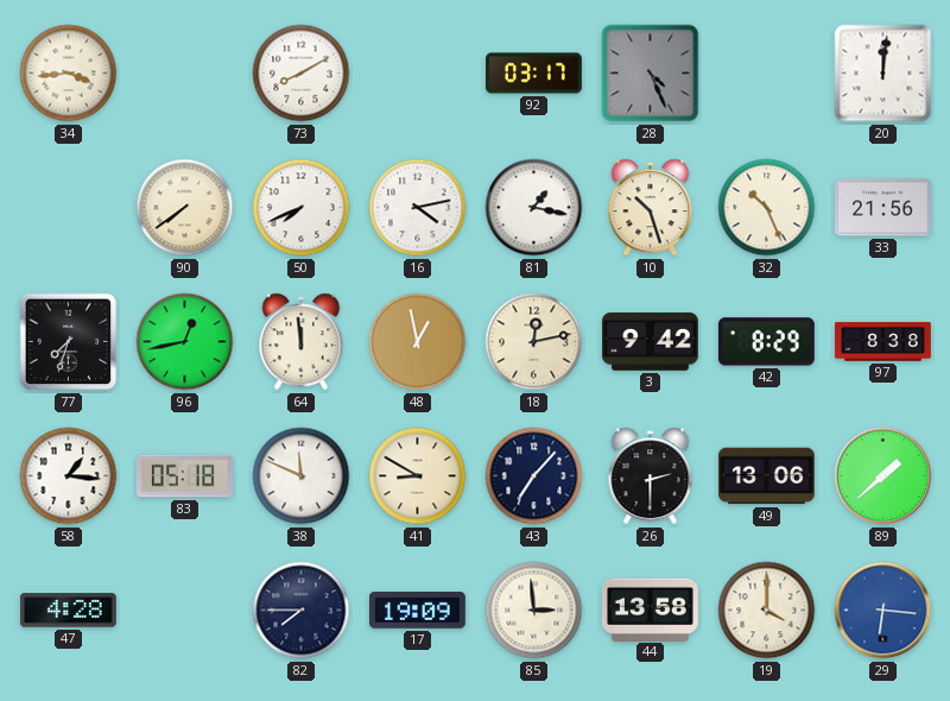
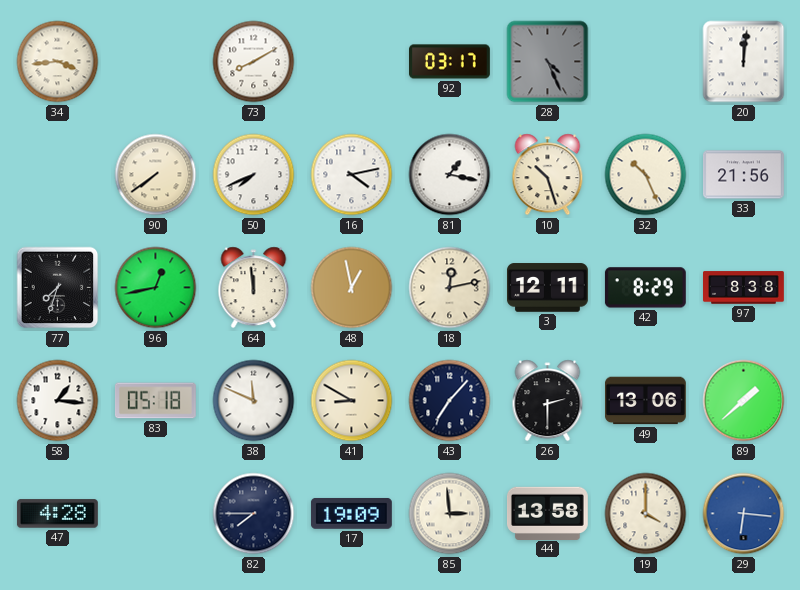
3: 9:42 -> 12:11 (548, 288)
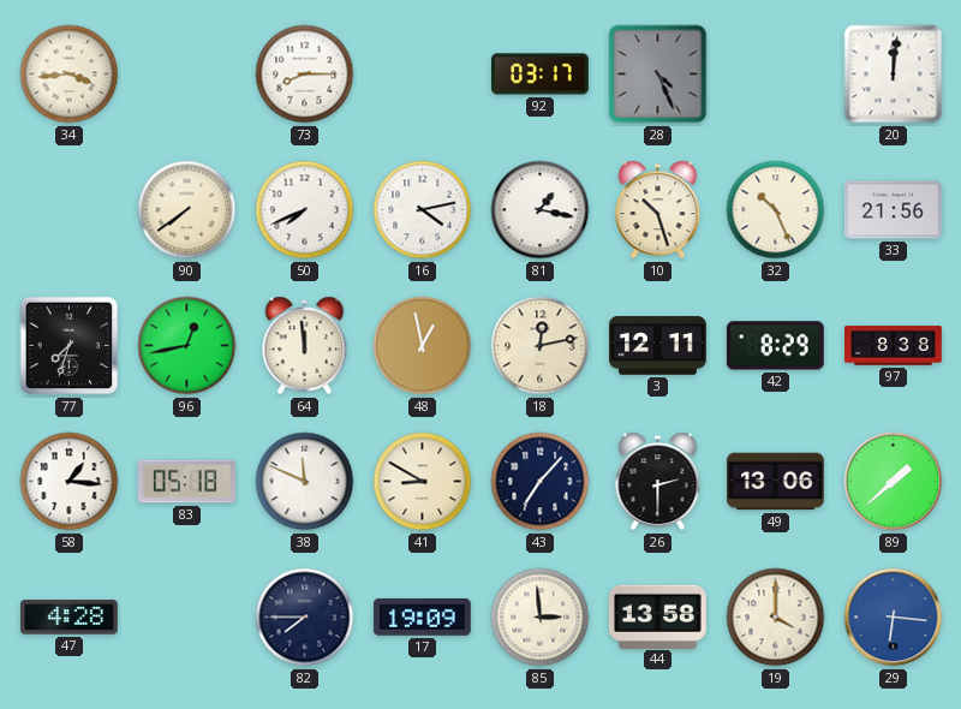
73: 8:10 -> 8:15 (305, 75)
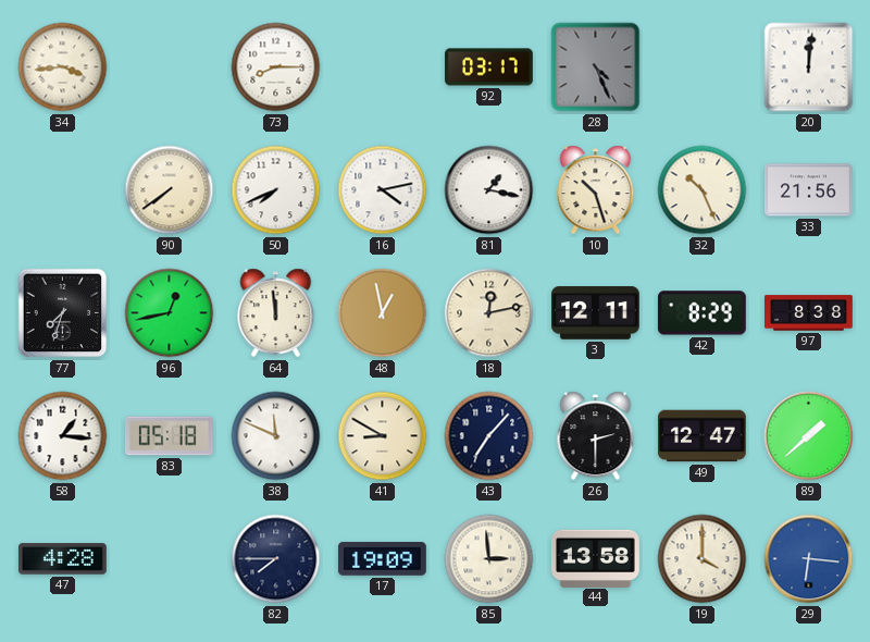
49: 13:06 -> 12:47 (703, 436)
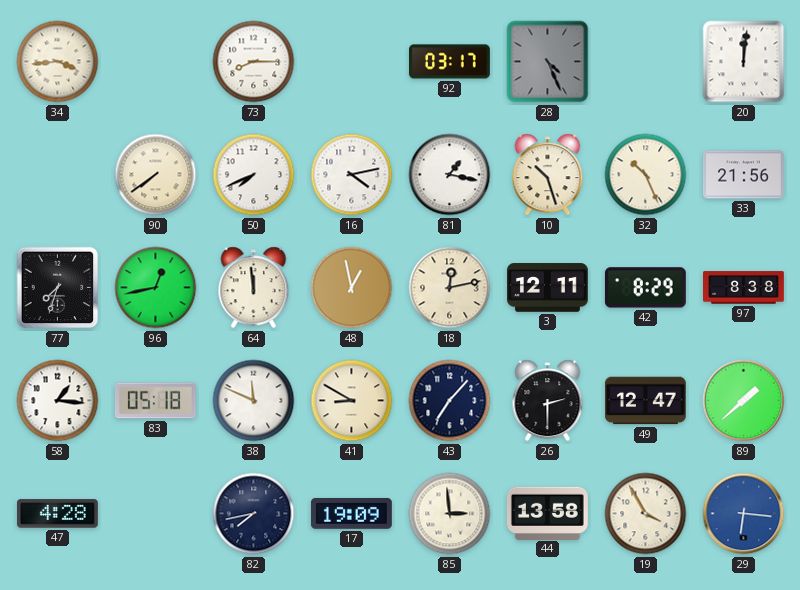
82: 7:45 -> 7:43 (254, 514)
19: 4:00 -> 3:55 (646, 514)
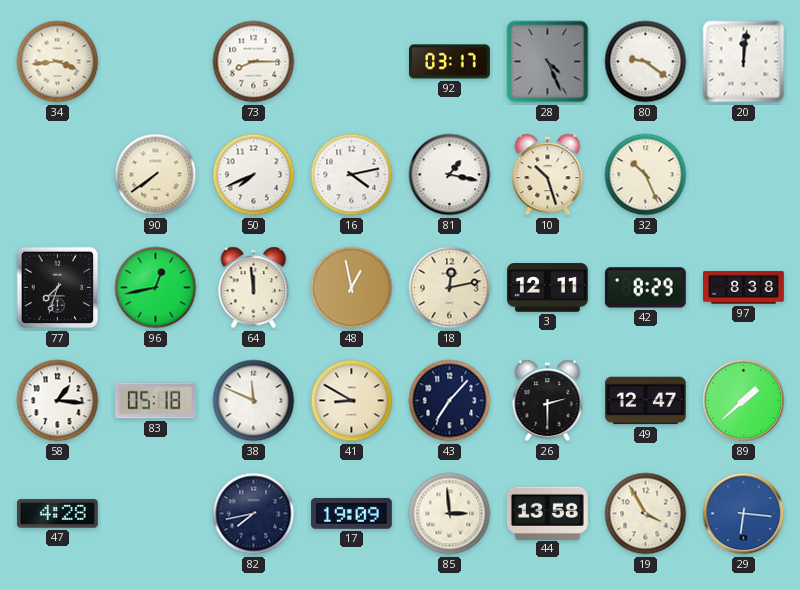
80: none -> 9:21 (646, 62)
33: 21:56 -> none (744, 175)
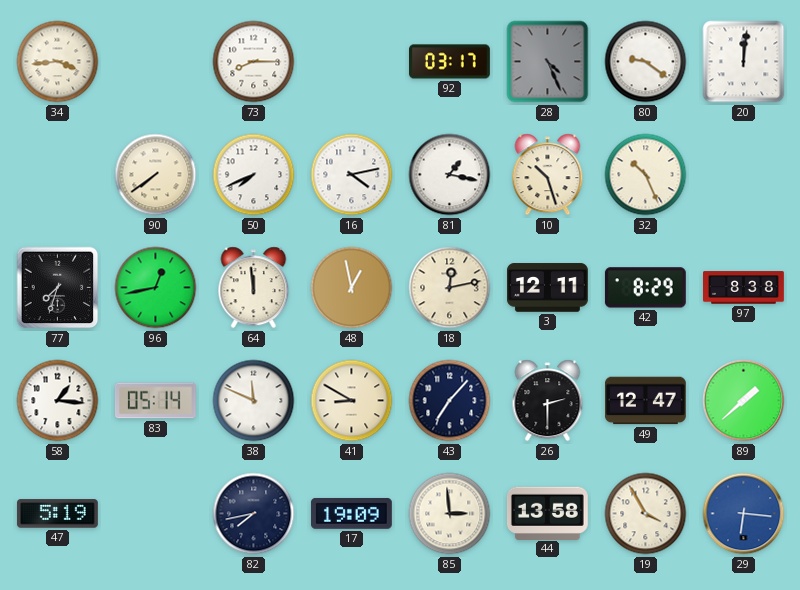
83: 05:18 -> 05:14 (156, 401)
47: 4:28 -> 5:19 (57, 514)
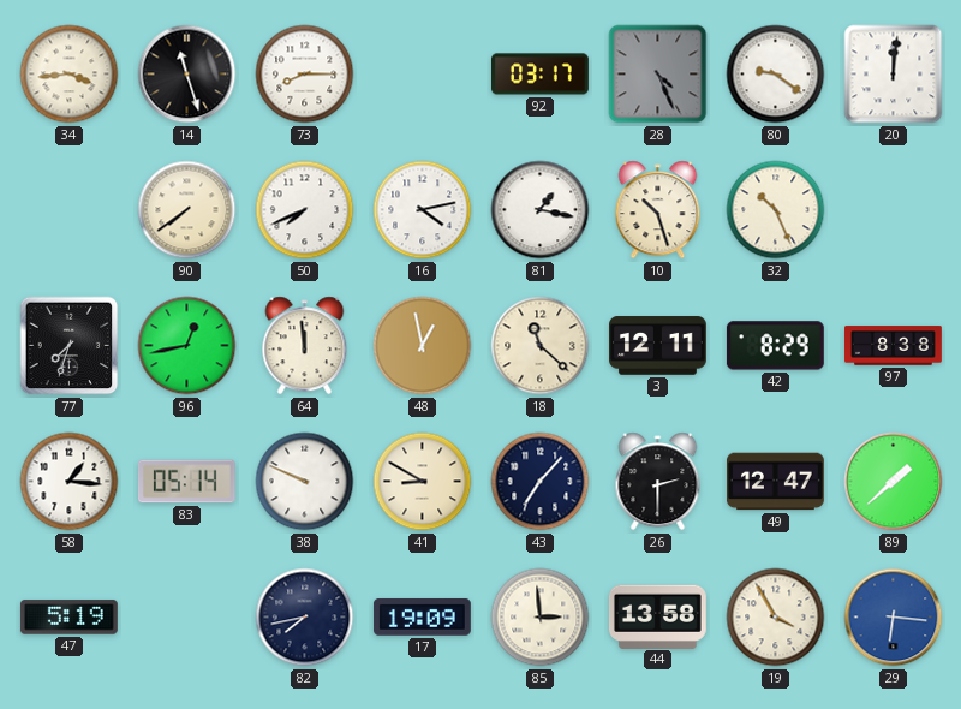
14: none -> 11:27 (187, 75)
18: 12:13 -> 11:22 (541, 346)
38: 11:49 -> 9:49 (305, 482)
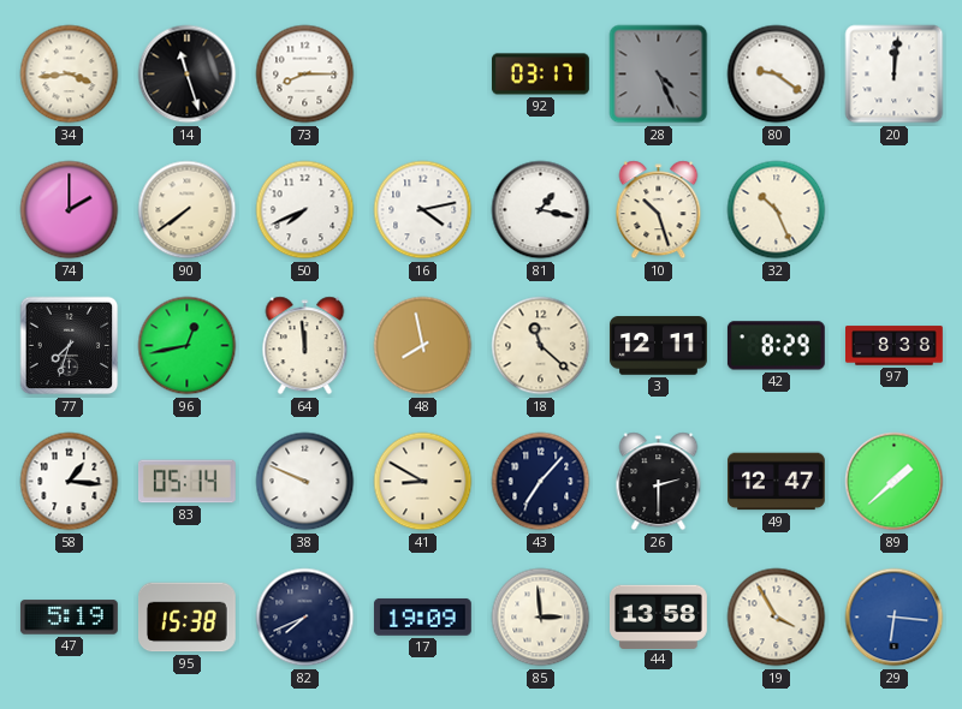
74: none -> 2:00 (70, 210)
48: 12:58 -> 7:58 (423, 346)
95: none -> 15:38 (186, 618)
82: 7:43 -> 7:41 (305, 618)
